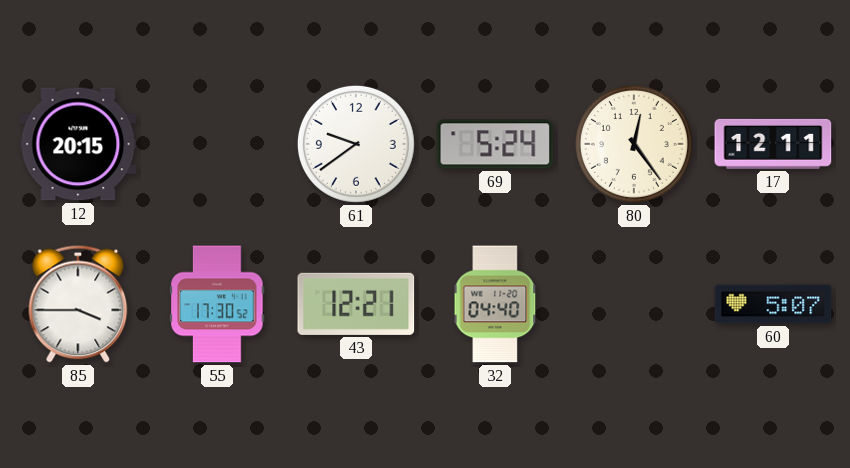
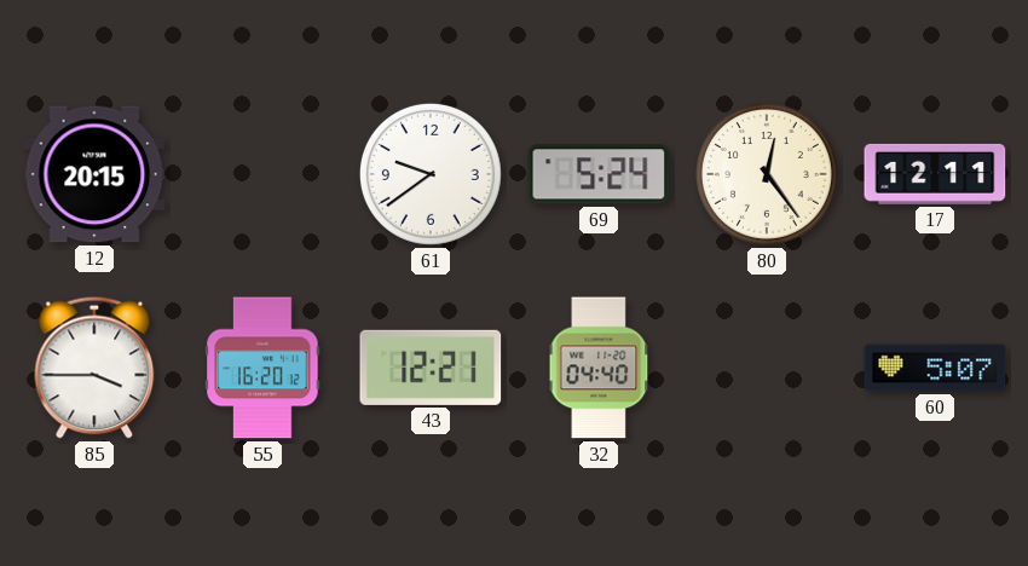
55: 17:30 -> 16:20 (262, 368)
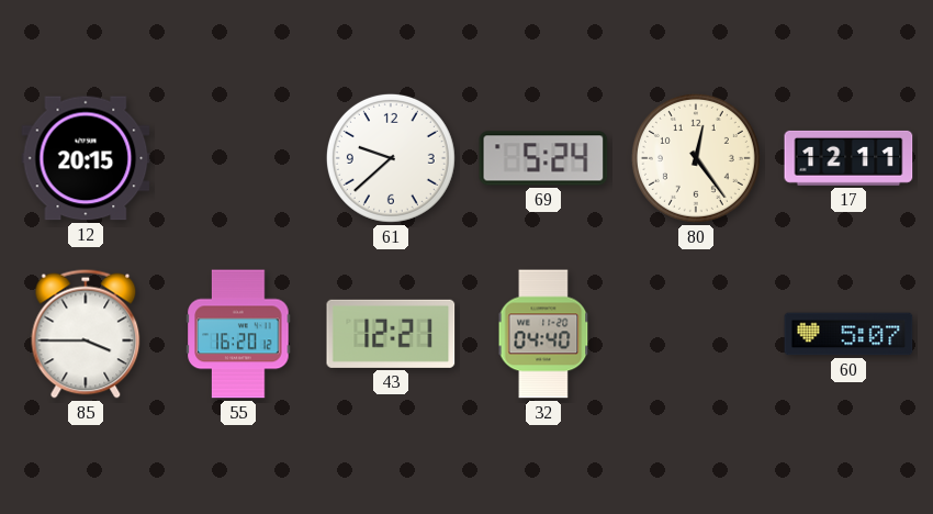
61: 9:39 -> 9:38 (391, 158)
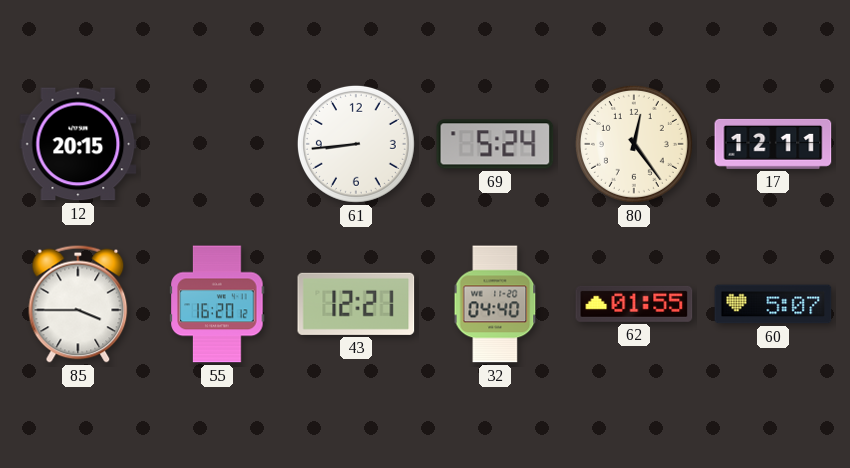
61: 9:38 -> 8:44 (356, 144)
62: none -> 01:55 (634, 304)
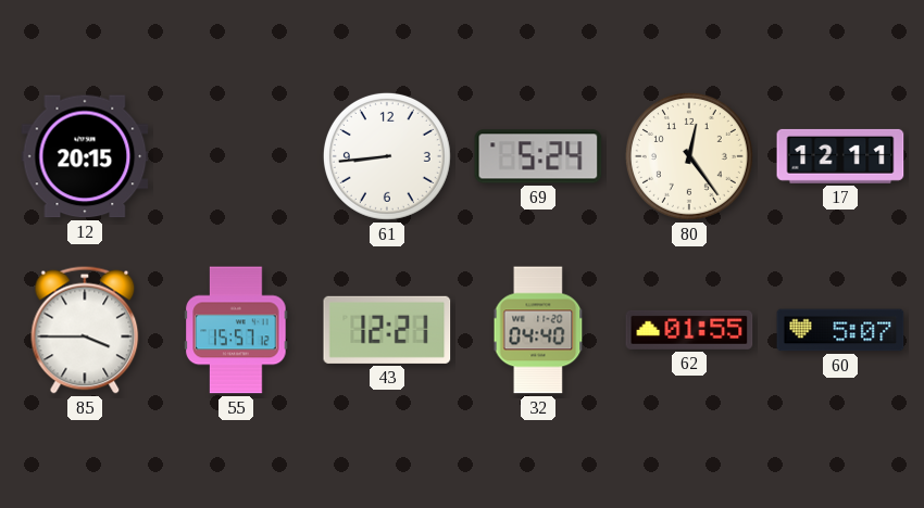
55: 16:20 -> 15:57 (236, 330)
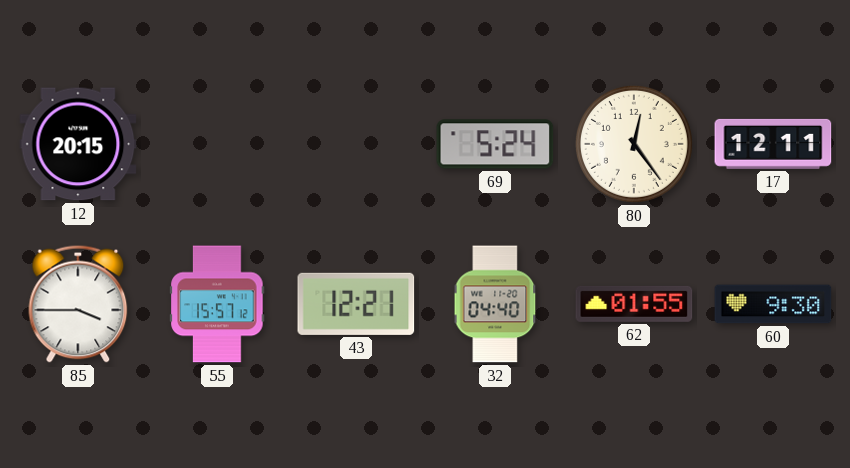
61: 8:44 -> none (387, 156)
60: 5:07 -> 9:30 (773, 304)
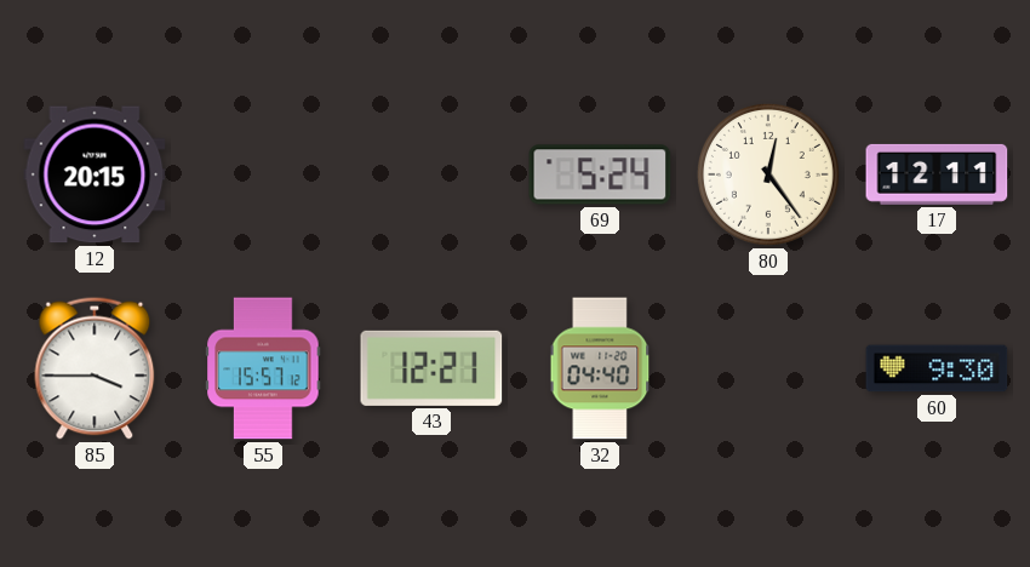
62: 01:55 -> none (634, 304)
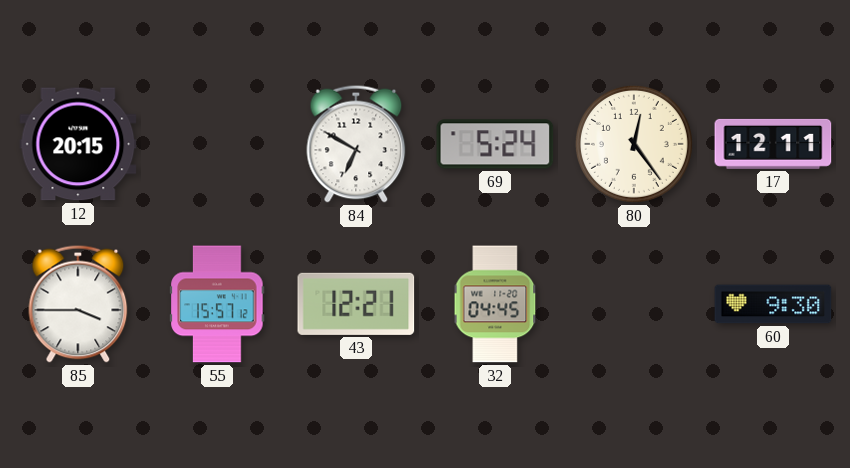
84: none -> 6:50 (356, 144)
32: 04:40 -> 04:45 (495, 304)
